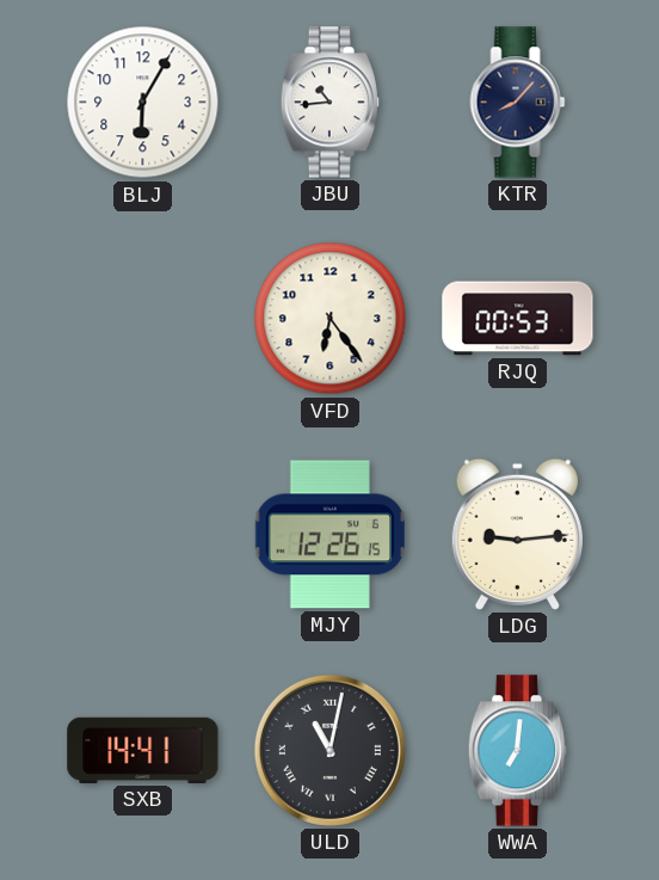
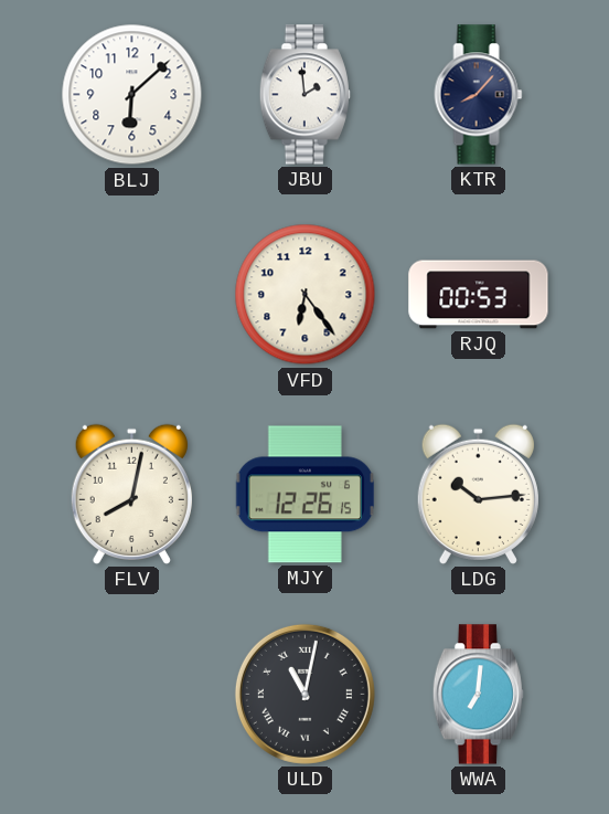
BLJ: 6:05 -> 6:08 (132, 95)
JBU: 10:44 -> 1:59 (304, 95)
FLV: none -> 8:02 (131, 494)
LDG: 9:14 -> 10:14 (478, 494)
SXB: 14:41 -> none (143, 750)
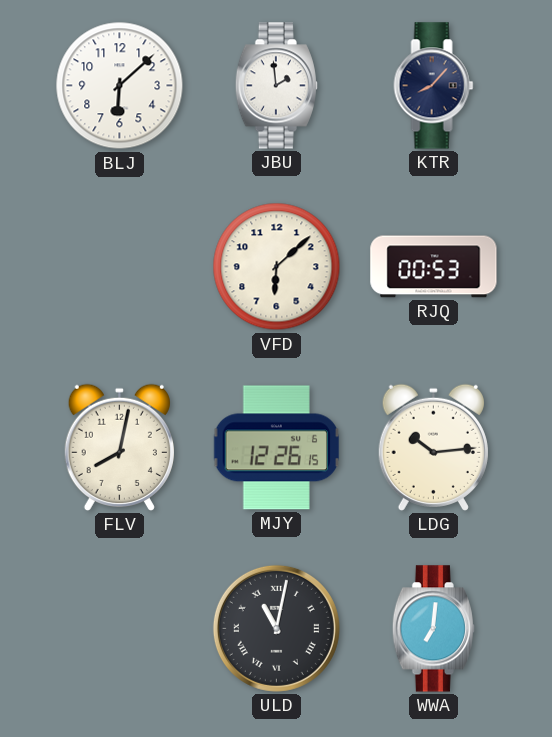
VFD: 6:24 -> 6:08 (277, 267)
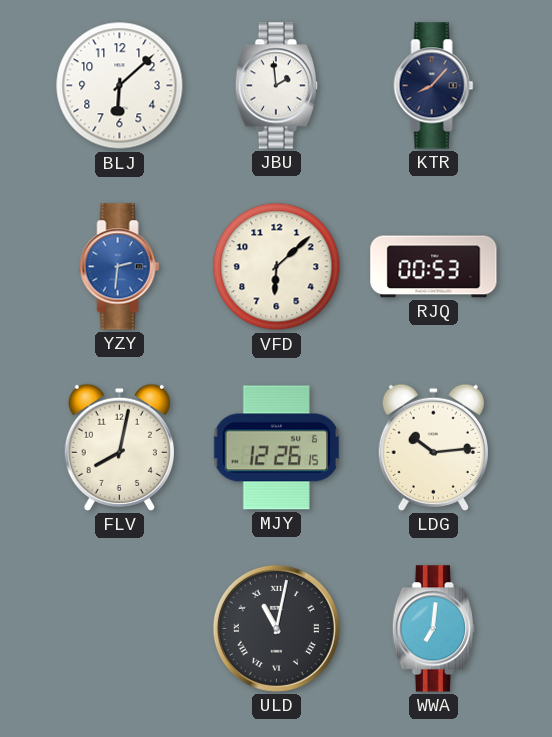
YZY: none -> 2:31 (120, 267)
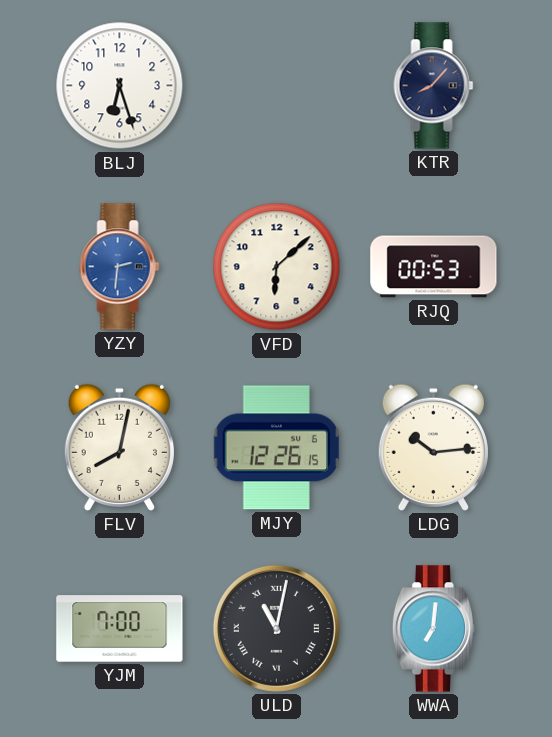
BLJ: 6:08 -> 6:27 (120, 86)
JBU: 1:59 -> none (276, 86)
YJM: none -> 7:00 (120, 629)
